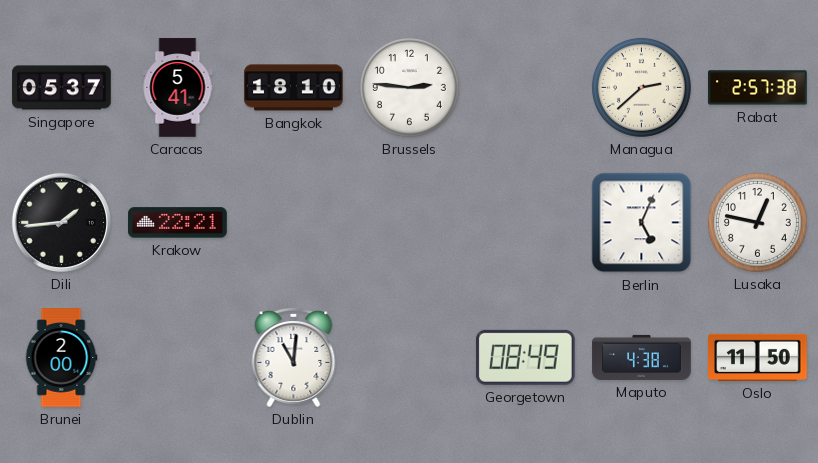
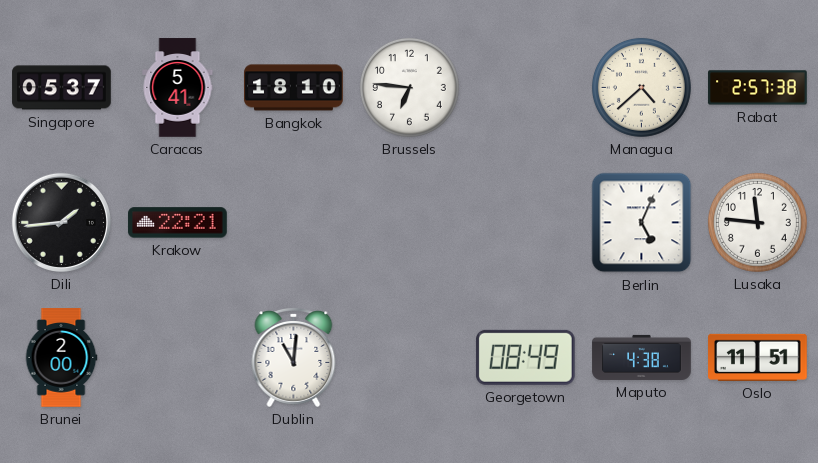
Brussels: 2:46 -> 6:46 (409, 87)
Managua: 2:38 -> 4:38 (641, 87)
Lusaka: 12:47 -> 11:46 (757, 222)
Oslo: 11:50 -> 11:51 (758, 357)
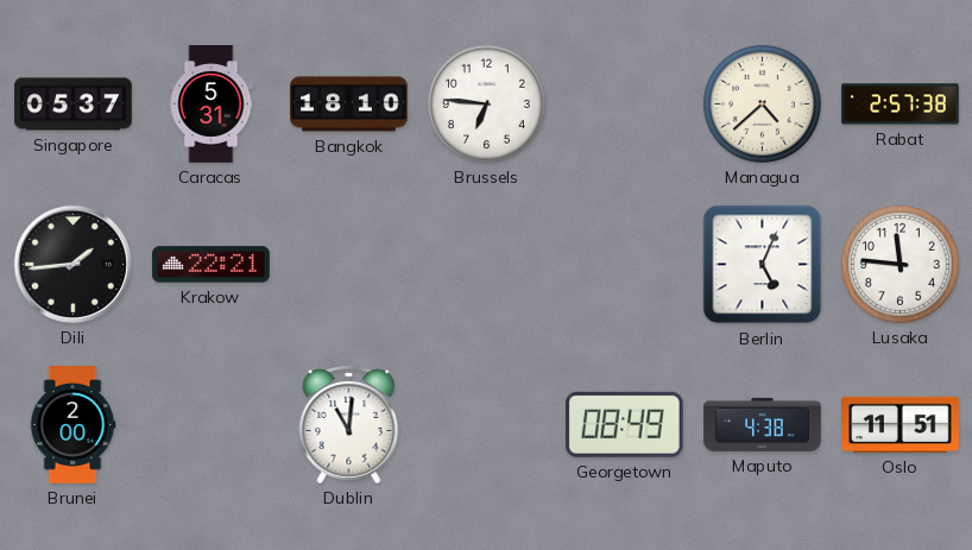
Caracas: 5:41 -> 5:31 (212, 105)
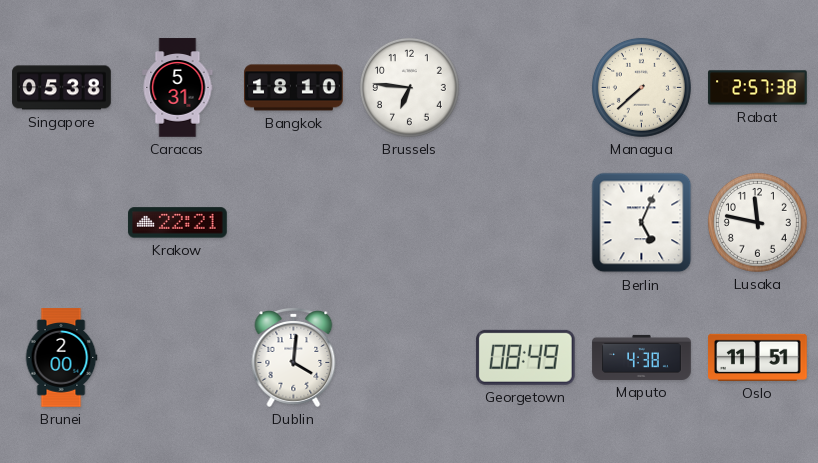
Singapore: 05:37 -> 05:38 (62, 88)
Managua: 4:38 -> 7:38 (641, 87)
Dili: 1:44 -> none (72, 264)
Lusaka: 11:46 -> 11:47 (757, 222)
Dublin: 11:01 -> 4:01 (294, 358)
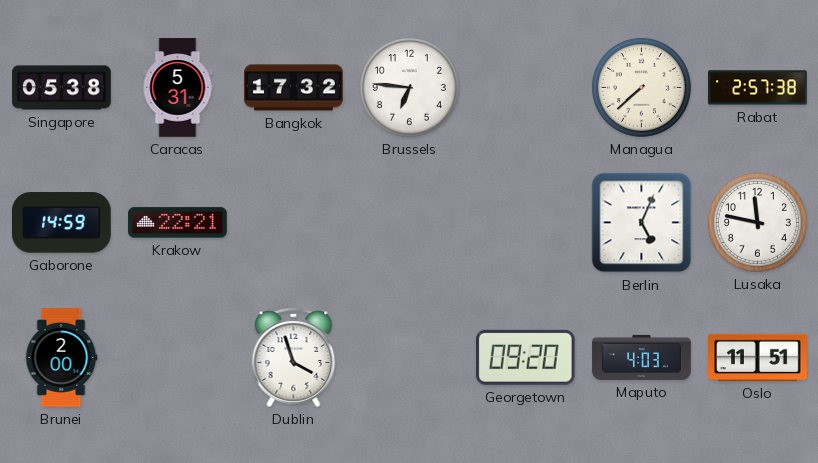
Bangkok: 18:10 -> 17:32 (294, 88)
Gaborone: none -> 14:59 (62, 223)
Dublin: 4:01 -> 3:57 (294, 358)
Georgetown: 08:49 -> 09:20 (525, 357)
Maputo: 4:38 -> 4:03 (642, 357)
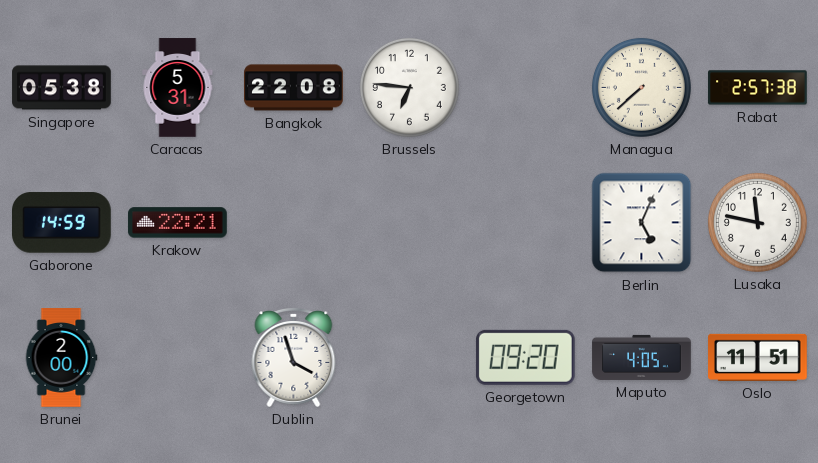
Bangkok: 17:32 -> 22:08 (294, 88)
Maputo: 4:03 -> 4:05 (642, 357)
